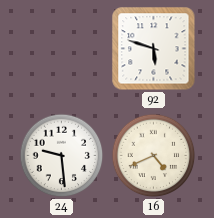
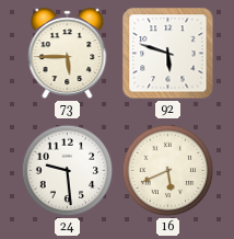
73: none -> 5:45 (68, 54)
16: 4:41 -> 5:41 (168, 171)
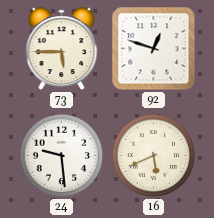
92: 5:48 -> 12:48 (154, 49)
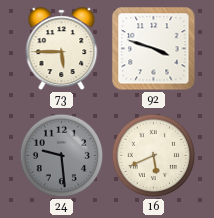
92: 12:48 -> 3:48 (154, 49)
24 dial: white -> grey (62, 156)
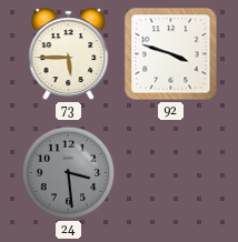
24: 9:29 -> 3:29 (69, 173)
16: 5:41 -> none (154, 156)
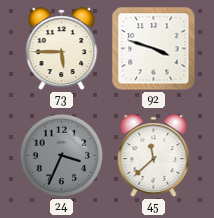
24: 3:29 -> 3:34 (62, 156)
45: none -> 11:38 (154, 156)
